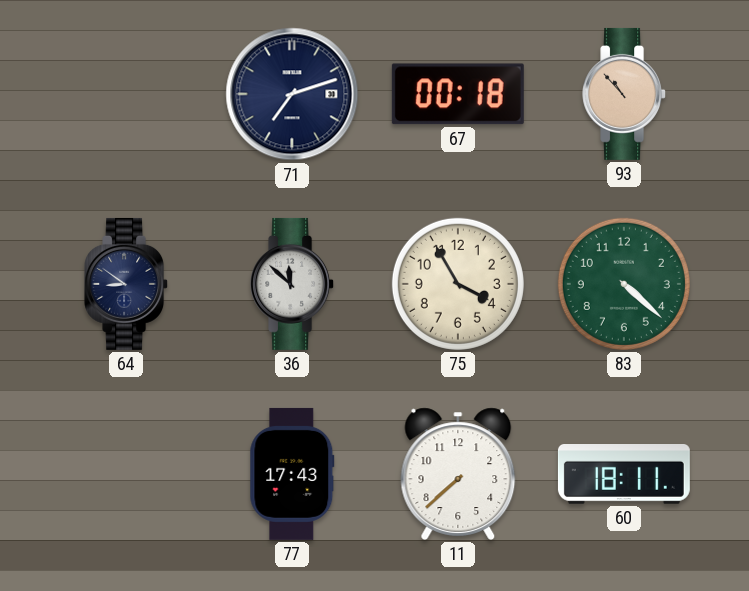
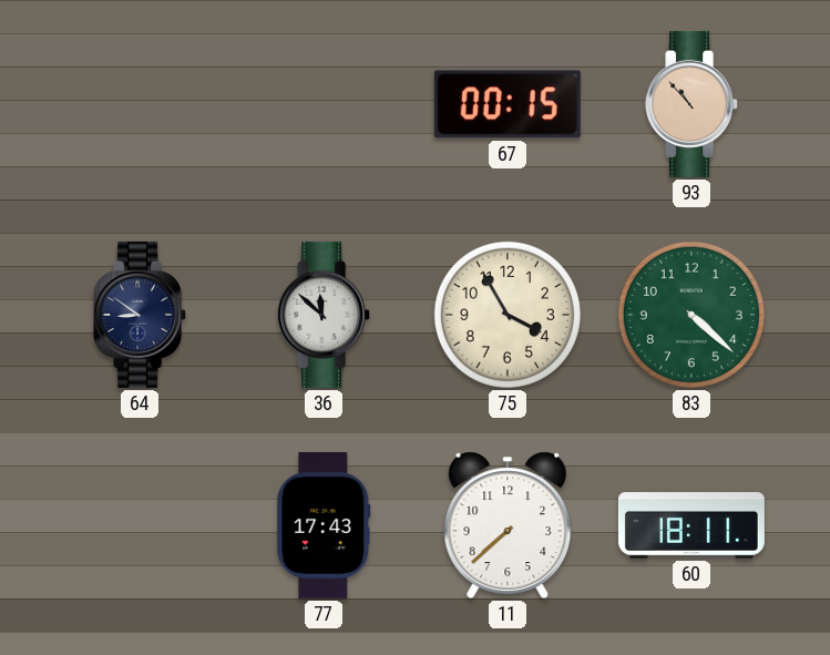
71: 7:12 -> none (292, 94)
67: 00:18 -> 00:15 (508, 104)
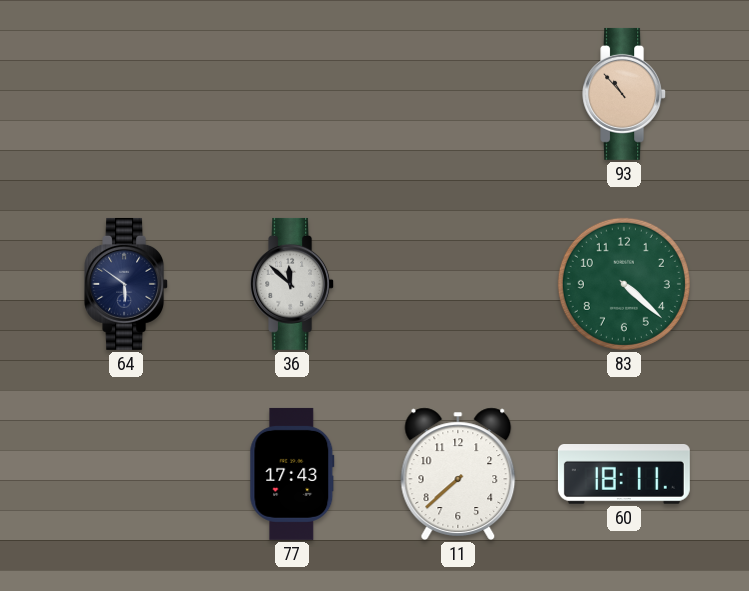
67: 00:15 -> none (508, 104)
64: 8:51 -> 5:51 (127, 284)
75: 3:55 -> none (508, 315)
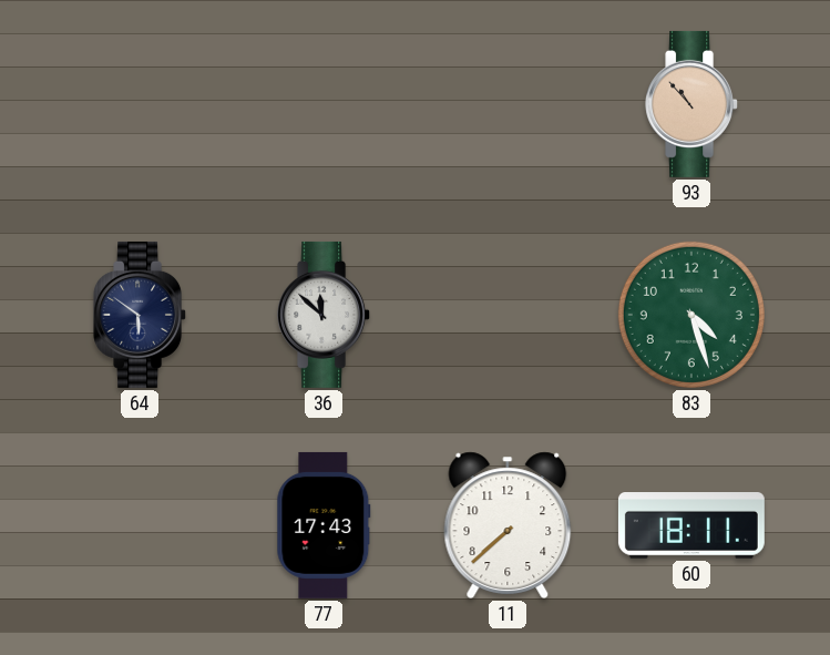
83: 4:22 -> 4:27 (691, 315)
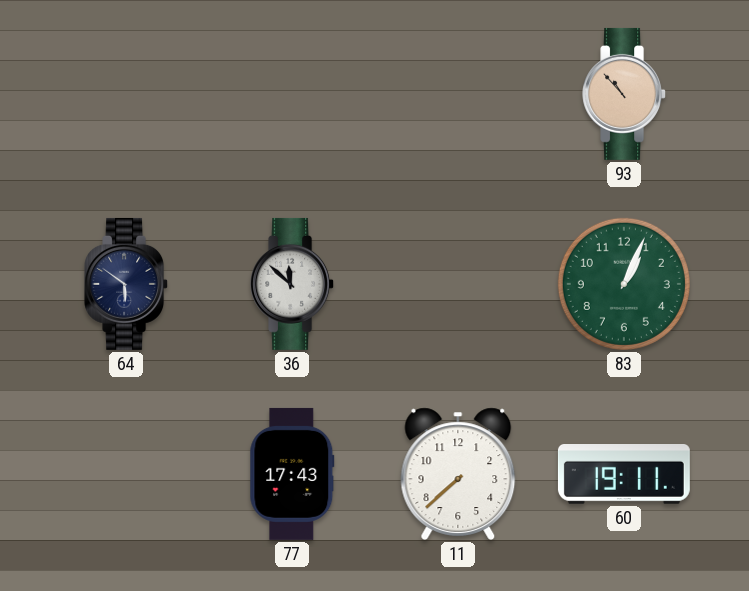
83: 4:27 -> 1:04 (624, 284)
60: 18:11 -> 19:11 (624, 475)
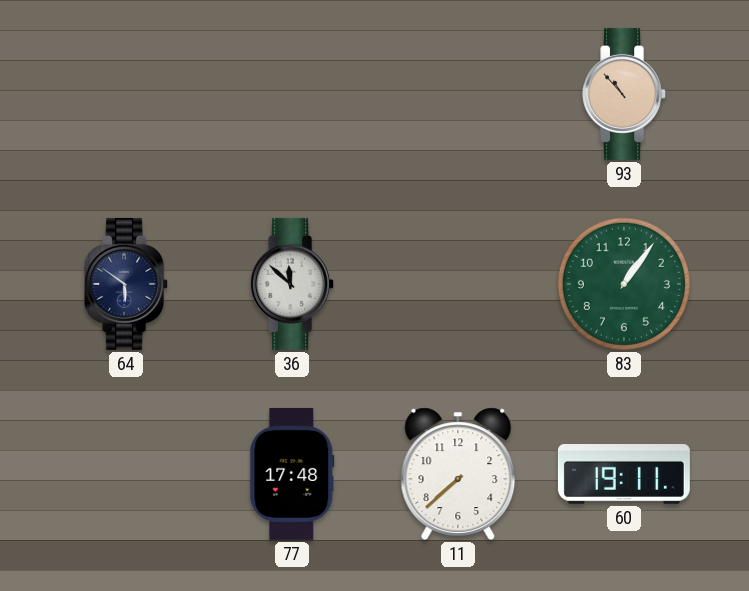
83: 1:04 -> 1:06 (624, 284)
77: 17:43 -> 17:48 (292, 474)
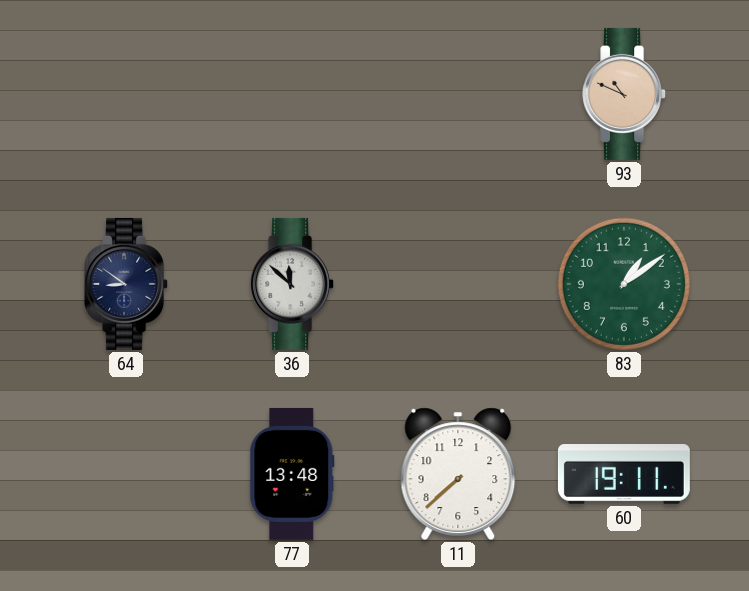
93: 10:53 -> 10:49 (625, 94)
64: 5:51 -> 8:51 (127, 284)
83: 1:06 -> 1:09 (624, 284)
77: 17:48 -> 13:48 (292, 474)
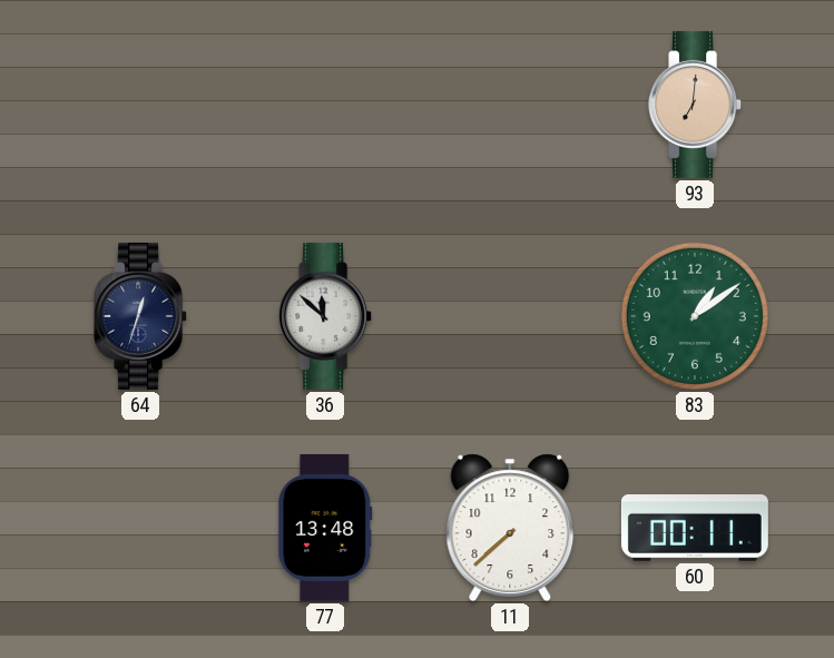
93: 10:49 -> 7:01 (696, 105)
64: 8:51 -> 12:33 (141, 316)
60: 19:11 -> 00:11 (695, 529)
